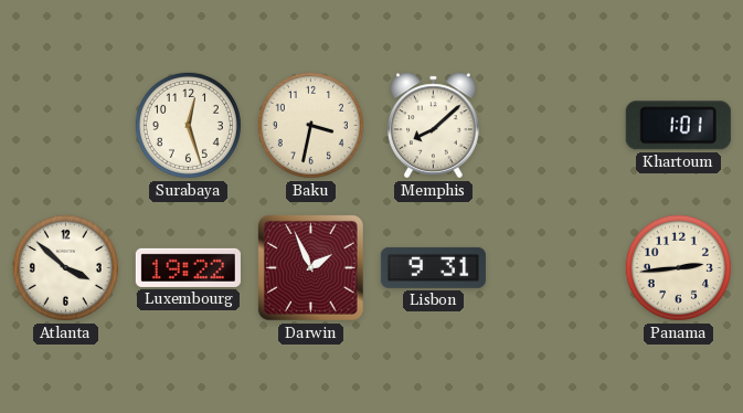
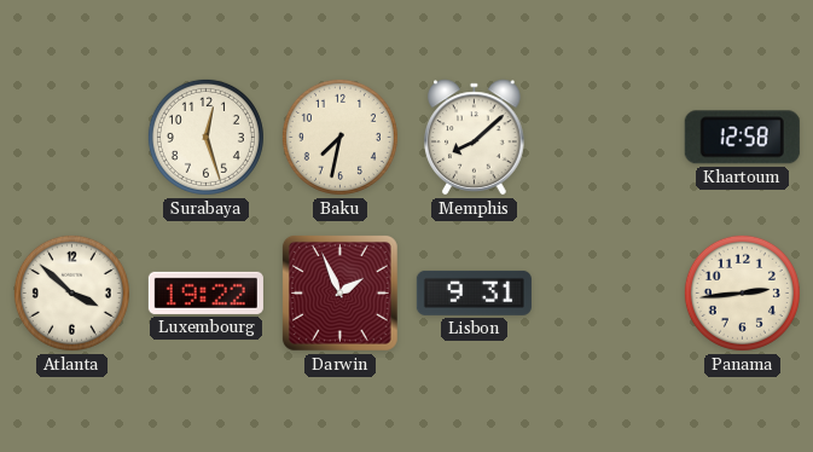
Baku: 3:32 -> 7:32 (339, 137)
Khartoum: 1:01 -> 12:58 (742, 138)
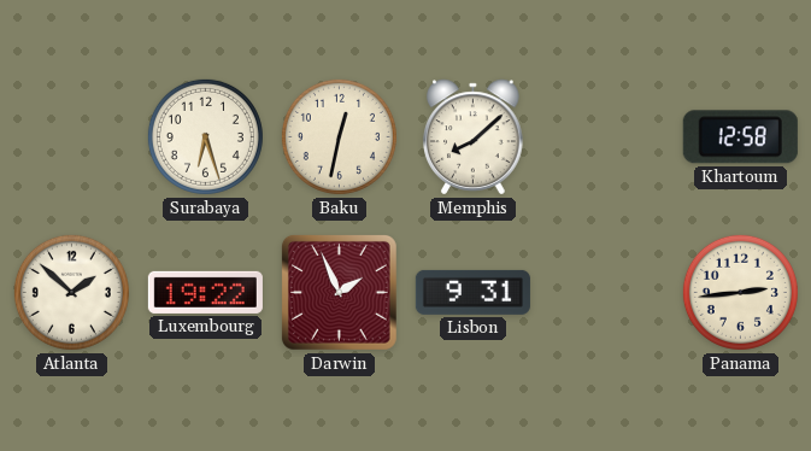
Surabaya: 12:27 -> 6:27 (205, 136)
Baku: 7:32 -> 12:32 (339, 136)
Atlanta: 3:52 -> 1:52 (71, 292)
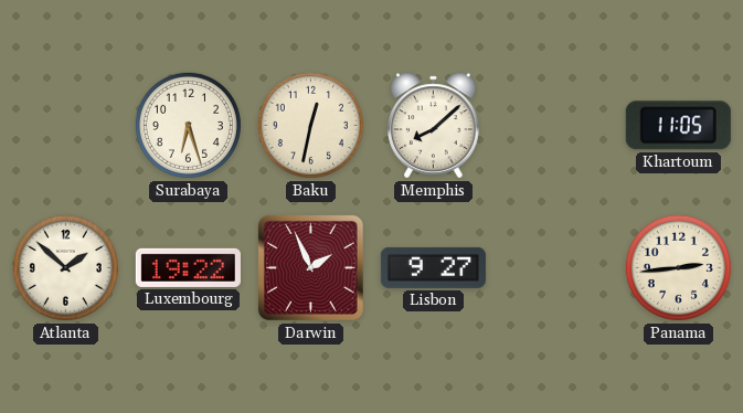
Khartoum: 12:58 -> 11:05 (678, 126)
Lisbon: 9:31 -> 9:27 (433, 267)
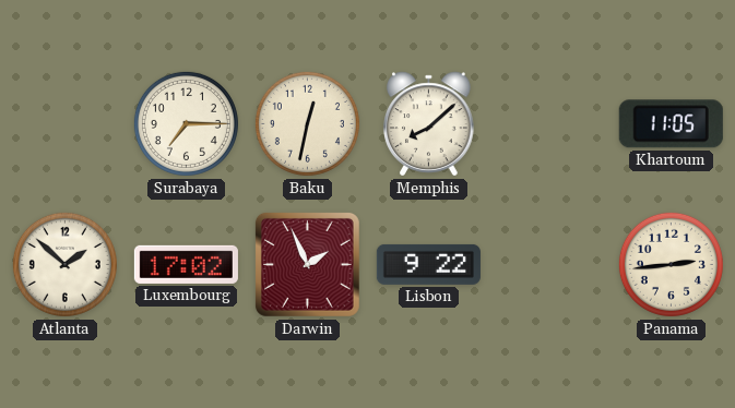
Surabaya: 6:27 -> 7:15 (186, 123)
Luxembourg: 19:22 -> 17:02 (186, 264)
Lisbon: 9:27 -> 9:22 (428, 264)
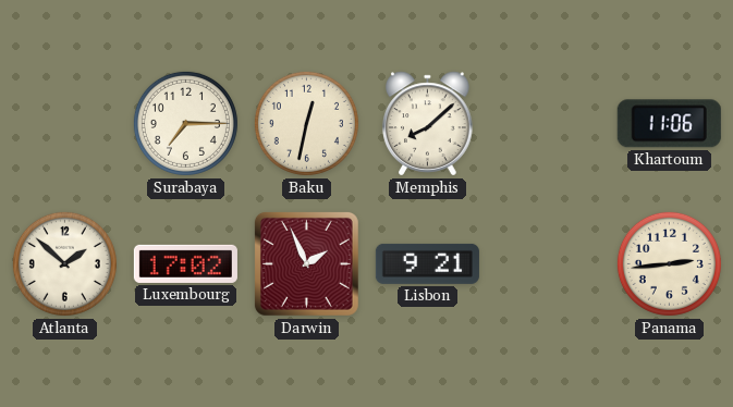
Khartoum: 11:05 -> 11:06 (669, 124)
Lisbon: 9:22 -> 9:21 (427, 263)
